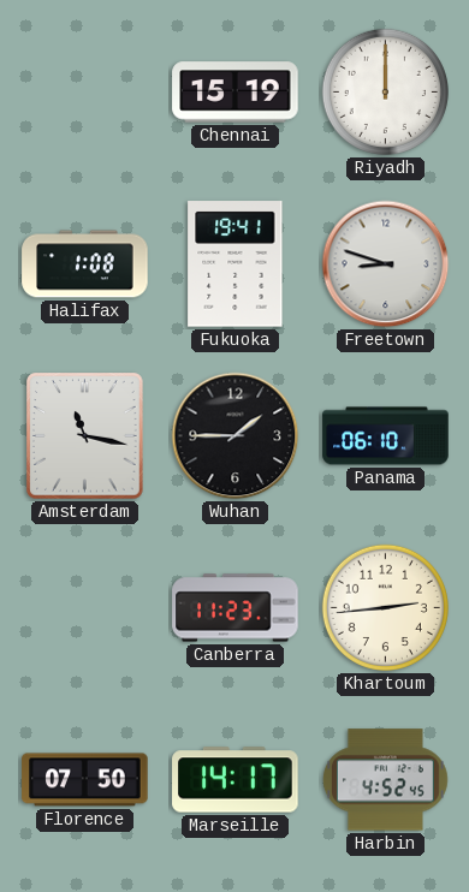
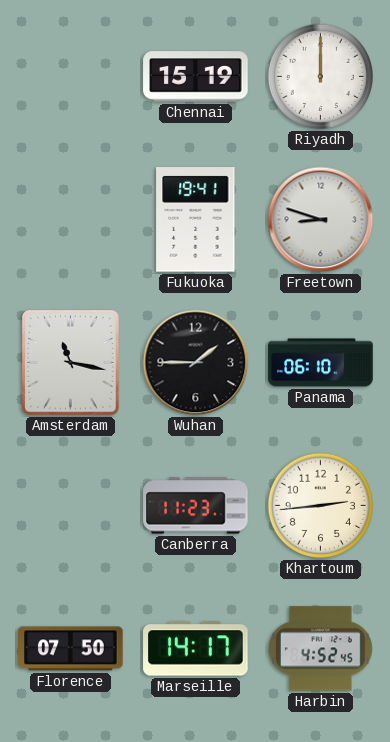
Halifax: 1:08 -> none (85, 264)
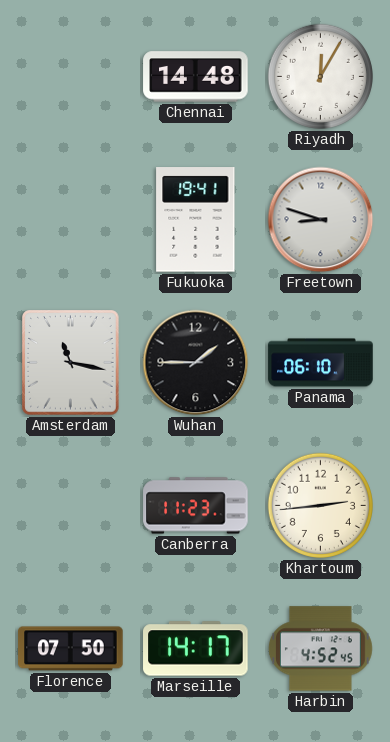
Chennai: 15:19 -> 14:48 (196, 77)
Riyadh: 12:00 -> 12:05 (320, 76)
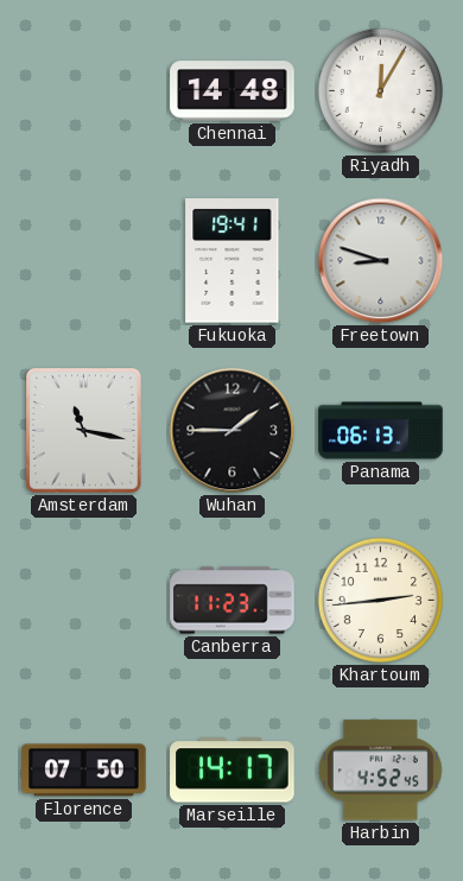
Panama: 06:10 -> 06:13 (381, 431)
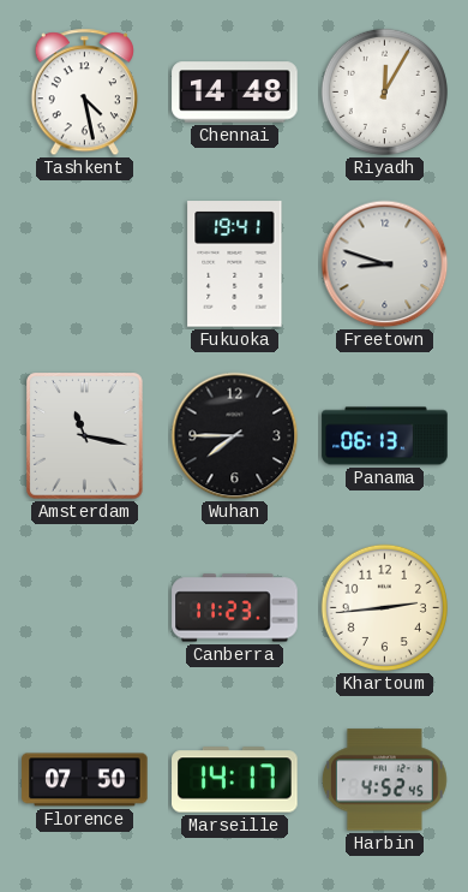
Tashkent: none -> 4:28 (84, 93)
Wuhan: 1:45 -> 7:45 (235, 436)
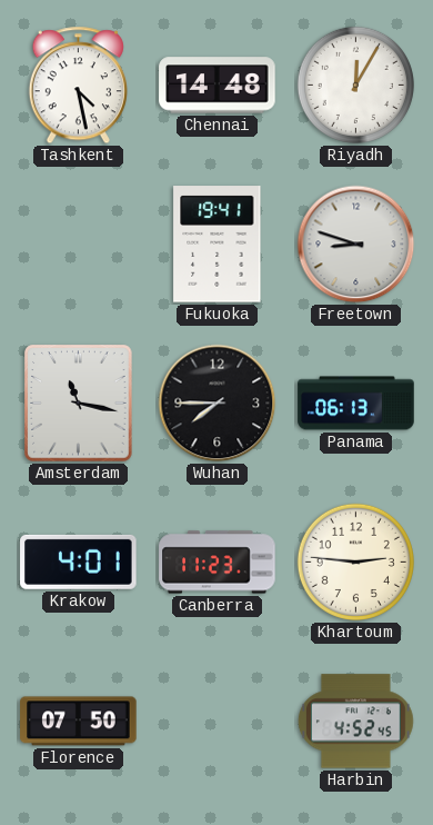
Krakow: none -> 4:01 (79, 561)
Khartoum: 2:44 -> 2:46 (355, 561)
Marseille: 14:17 -> none (235, 780)
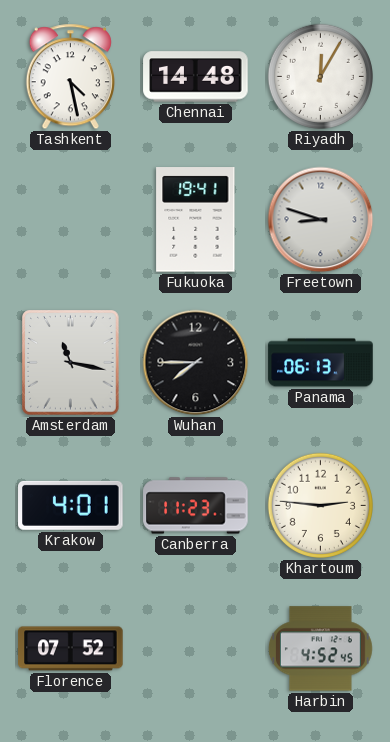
Florence: 07:50 -> 07:52 (71, 649)
